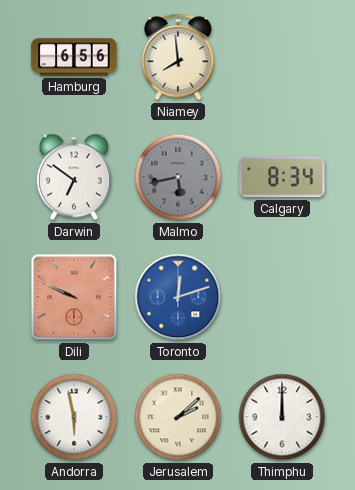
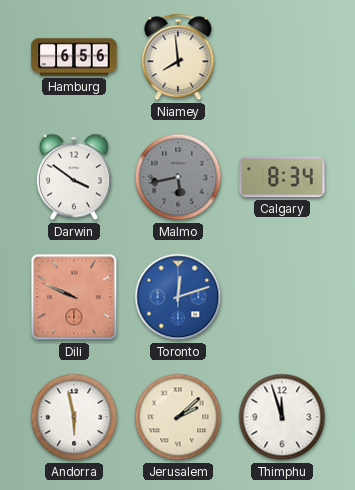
Darwin: 6:51 -> 3:51 (74, 177)
Thimphu: 12:00 -> 11:57 (282, 417)
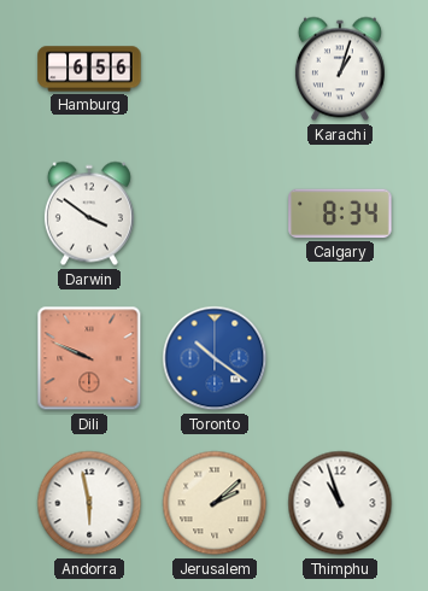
Niamey: 7:59 -> none (178, 57)
Karachi: none -> 1:03 (340, 69)
Malmo: 5:43 -> none (178, 177)
Toronto: 12:12 -> 10:21 (215, 358)
Thimphu: 11:57 -> 10:57 (340, 503)
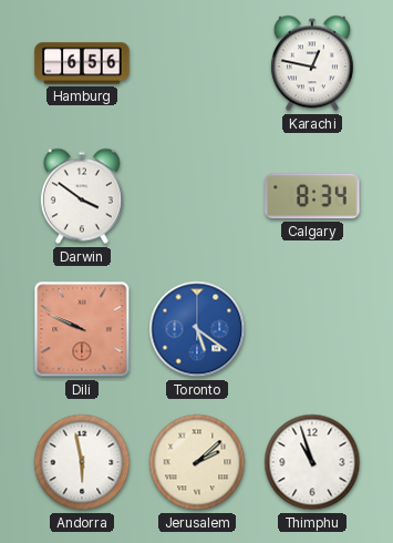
Karachi: 1:03 -> 12:47 (312, 63)
Toronto: 10:21 -> 5:21 (197, 329)
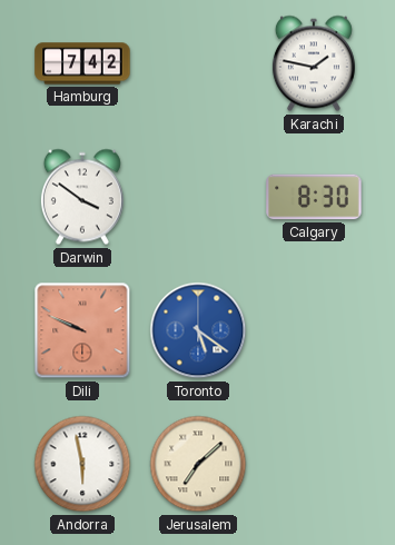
Hamburg: 6:56 -> 7:42 (82, 63)
Karachi: 12:47 -> 1:47 (314, 63)
Calgary: 8:34 -> 8:30 (314, 197)
Jerusalem: 2:08 -> 7:08 (198, 464)
Thimphu: 10:57 -> none (312, 462)
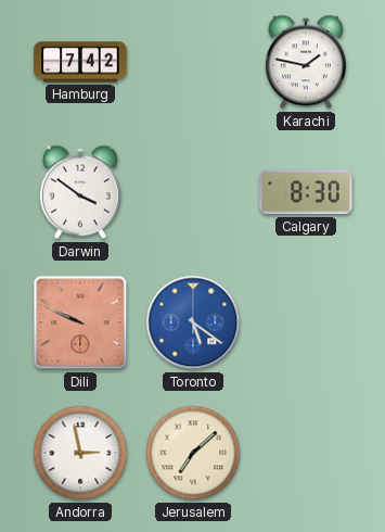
Andorra: 5:58 -> 2:58 (80, 453)
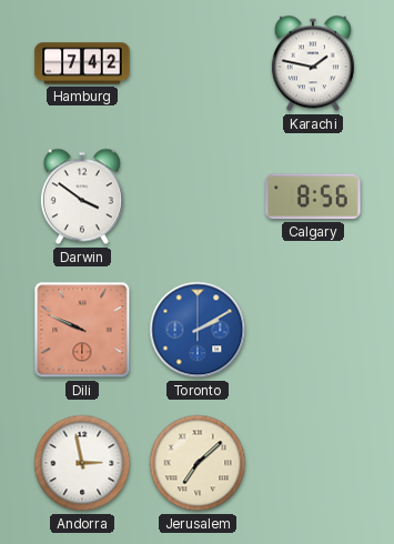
Calgary: 8:30 -> 8:56 (313, 197)
Toronto: 5:21 -> 2:10 (198, 330)
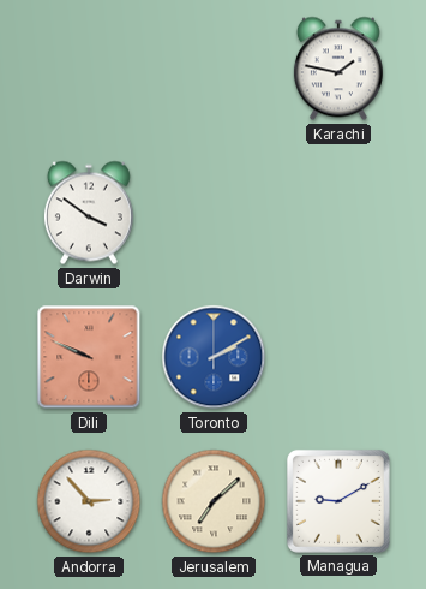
Hamburg: 7:42 -> none (82, 63)
Calgary: 8:56 -> none (313, 197)
Andorra: 2:58 -> 2:53 (89, 501)
Managua: none -> 9:10 (338, 501)
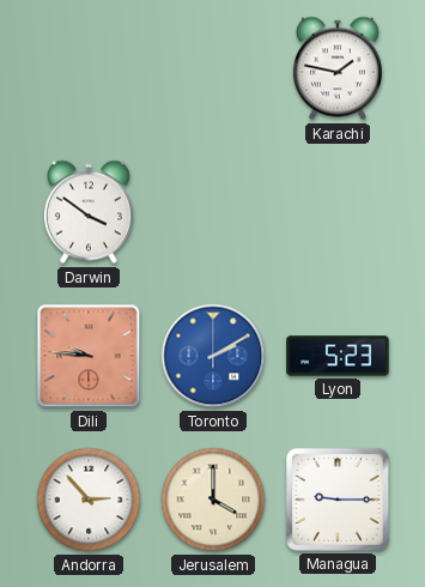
Dili: 9:49 -> 9:46 (89, 356)
Lyon: none -> 5:23 (338, 356)
Jerusalem: 7:08 -> 4:00 (213, 500)
Managua: 9:10 -> 9:15 (338, 500)
